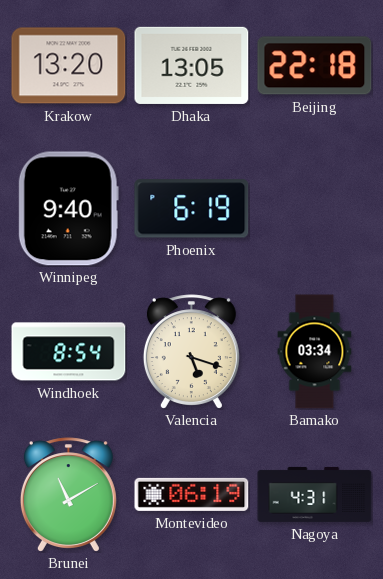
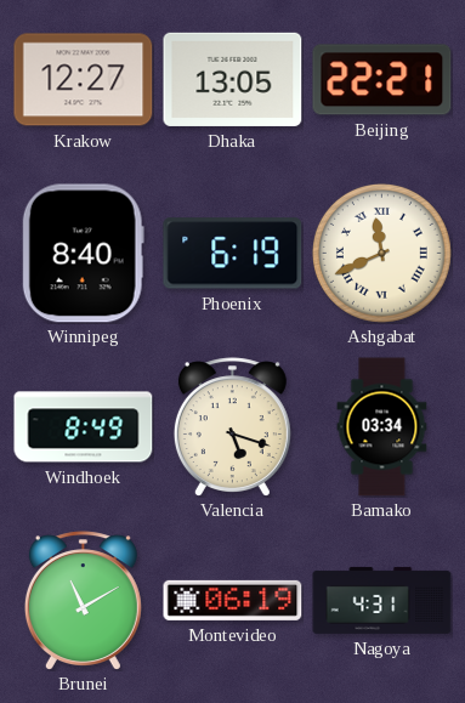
Krakow: 13:20 -> 12:27 (84, 80)
Beijing: 22:18 -> 22:21 (382, 80)
Winnipeg: 9:40 -> 8:40 (83, 254)
Ashgabat: none -> 11:41 (381, 253)
Windhoek: 8:54 -> 8:49 (84, 427)
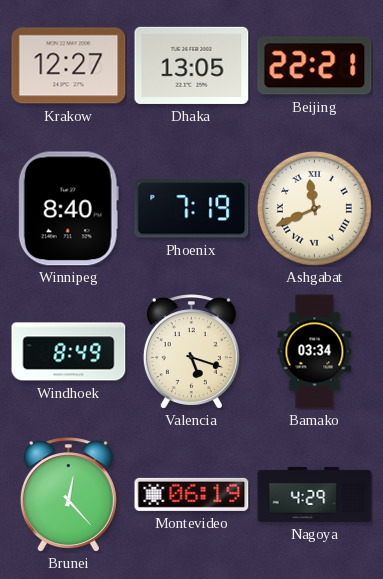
Phoenix: 6:19 -> 7:19 (192, 209)
Brunei: 11:10 -> 12:23 (68, 495)
Nagoya: 4:31 -> 4:29 (315, 494)
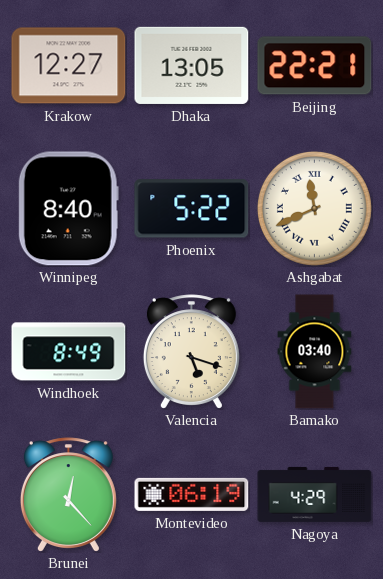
Phoenix: 7:19 -> 5:22 (192, 209)
Bamako: 03:34 -> 03:40 (315, 352)
